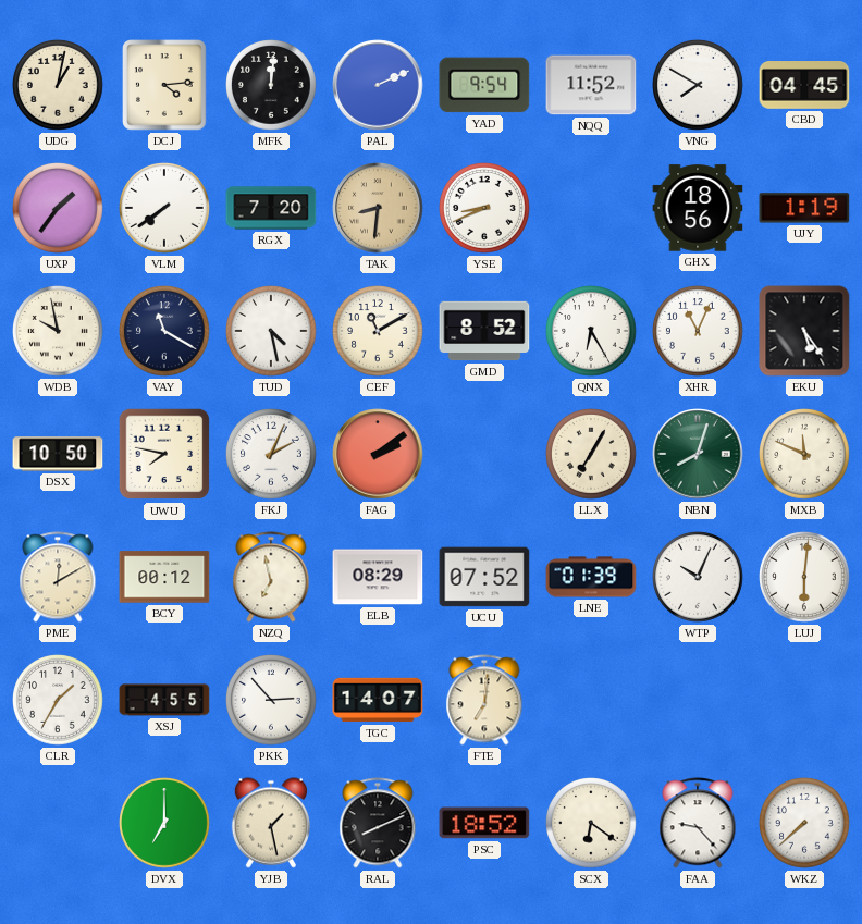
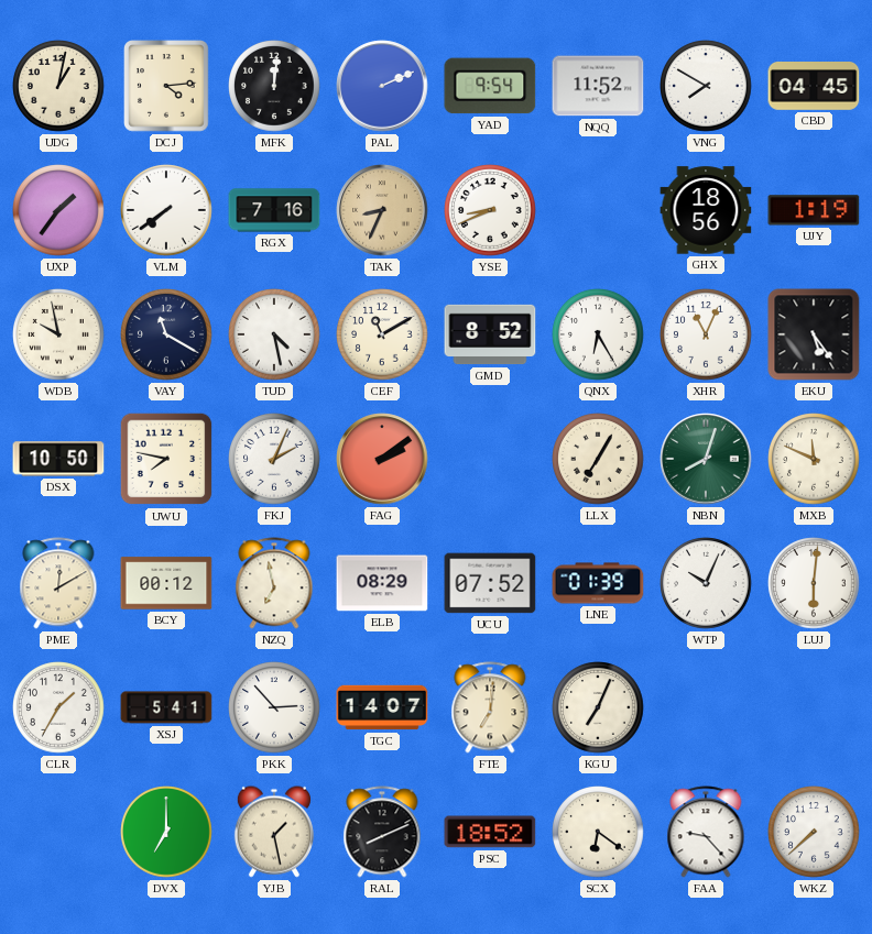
RGX: 7:20 -> 7:16 (274, 210)
TAK: 8:31 -> 8:34 (382, 210)
XSJ: 4:55 -> 5:41 (166, 707)
KGU: none -> 7:04 (598, 707)
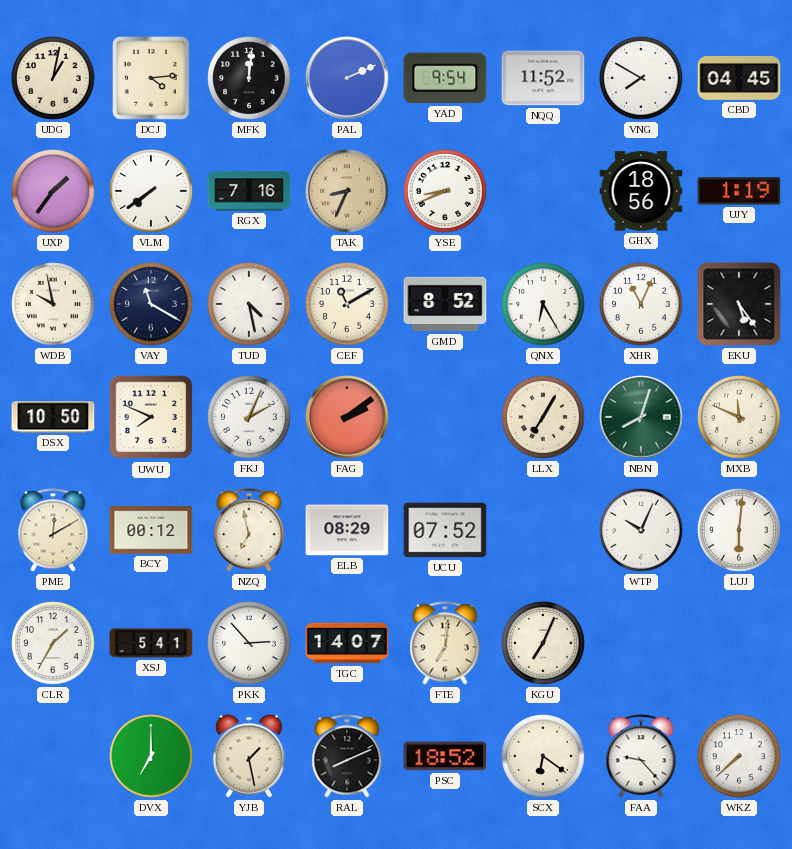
UWU: 7:47 -> 7:49 (151, 417)
LNE: 01:39 -> none (598, 583)
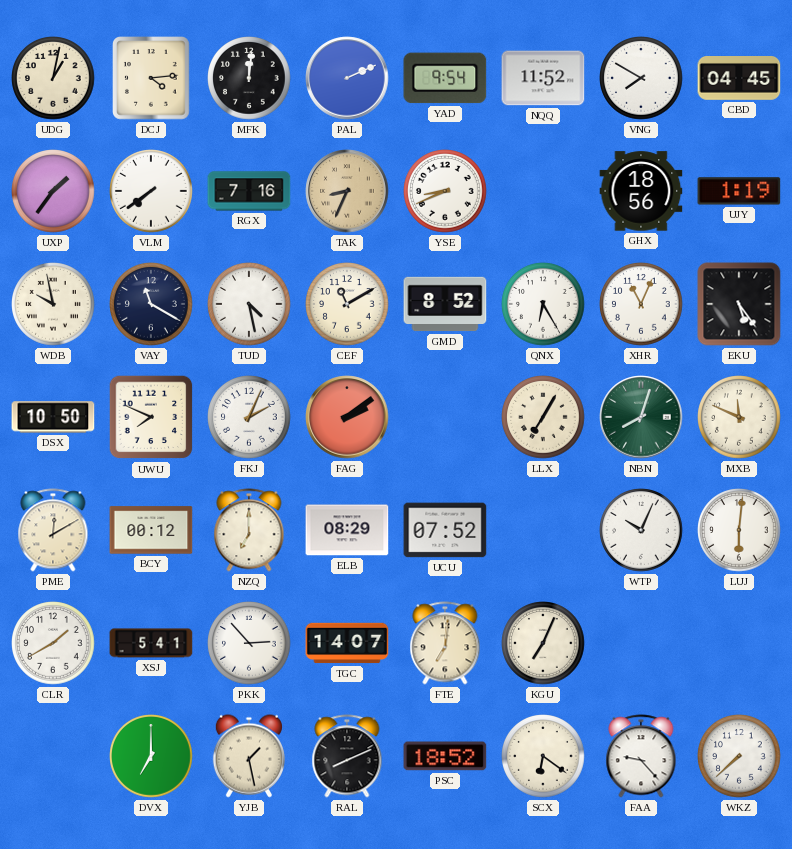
NZQ: 6:58 -> 7:00 (249, 530)
CLR: 1:35 -> 1:40 (53, 643)
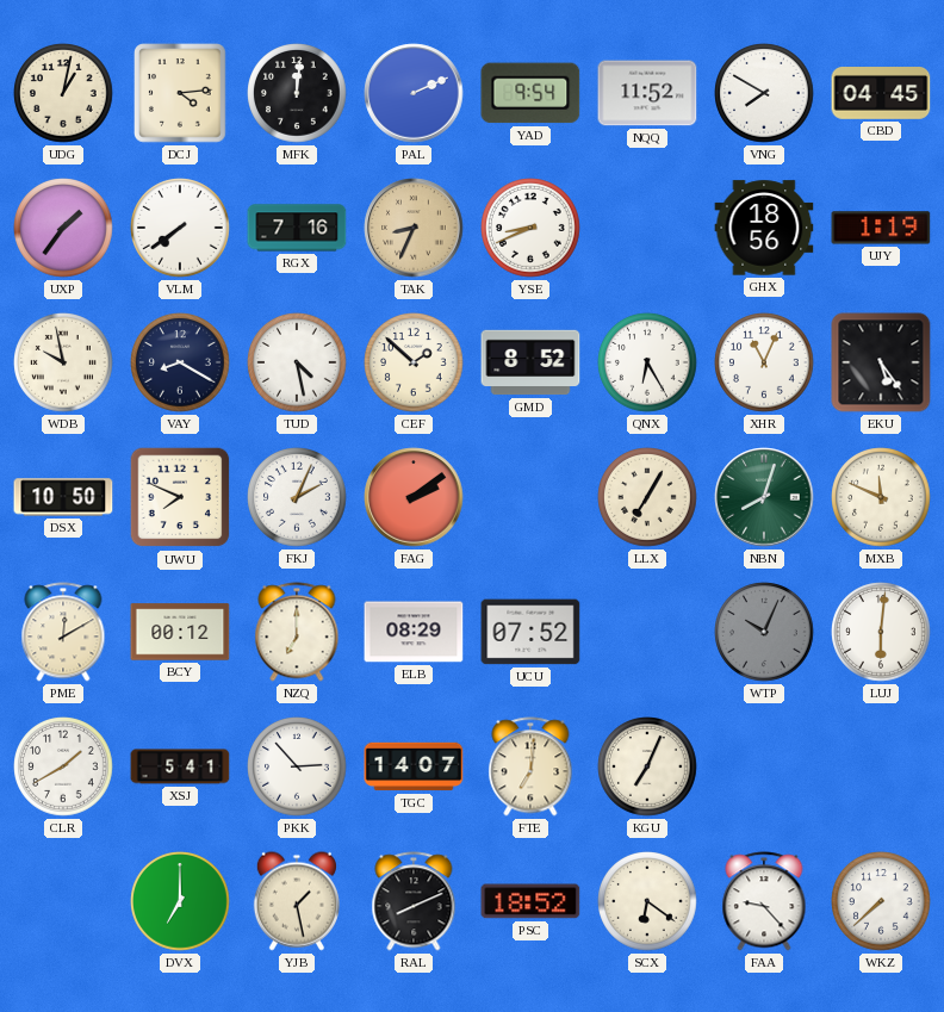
VAY: 11:20 -> 8:20 (180, 362)
CEF: 11:10 -> 1:52 (414, 362)
WTP dial: white -> grey (764, 632)
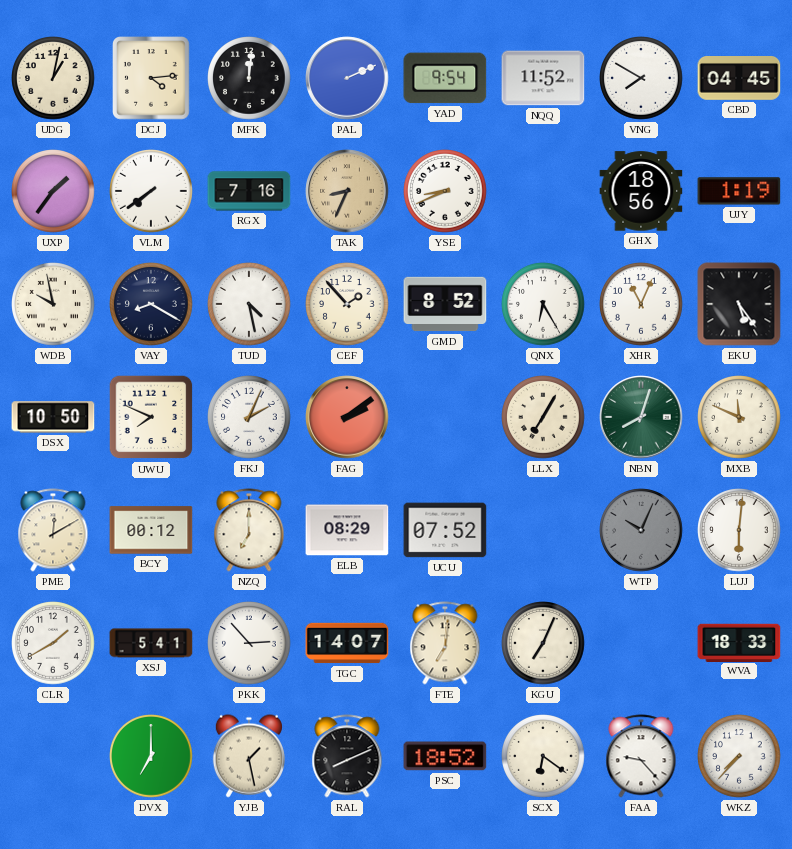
CEF: 1:52 -> 1:53 (347, 304)
WVA: none -> 18:33 (739, 642)
WKZ: 7:38 -> 7:37 (739, 756)
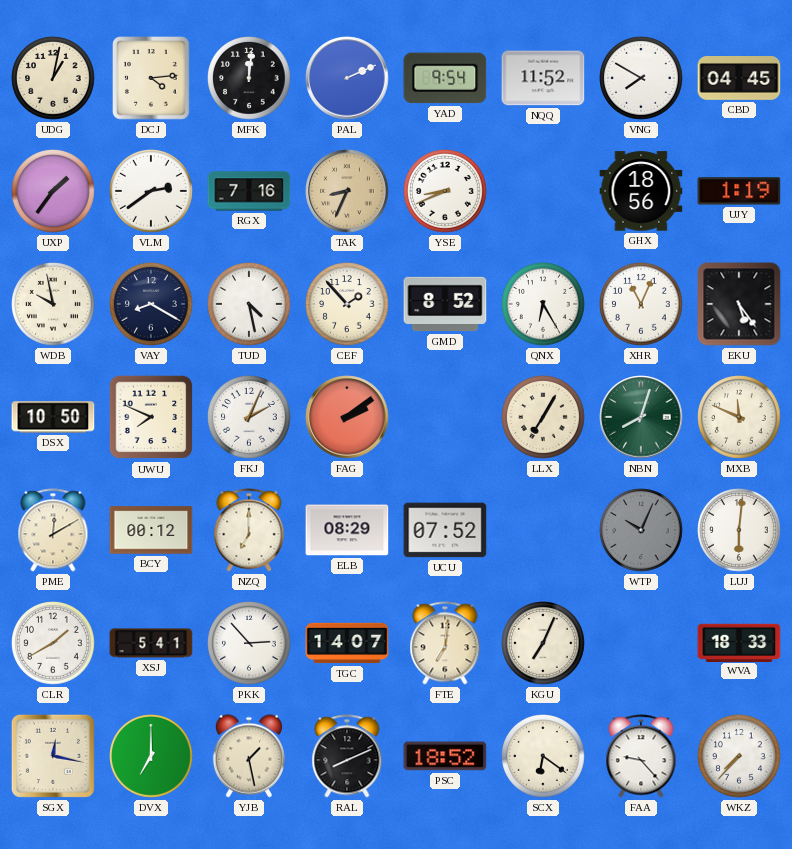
VLM: 7:39 -> 2:39 (151, 191)
SGX: none -> 12:17 (53, 756)
